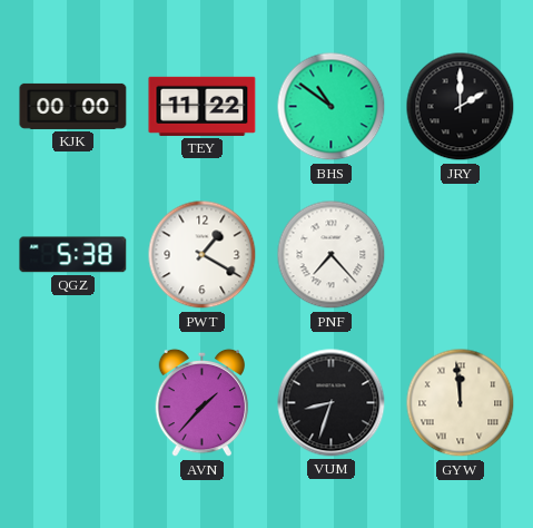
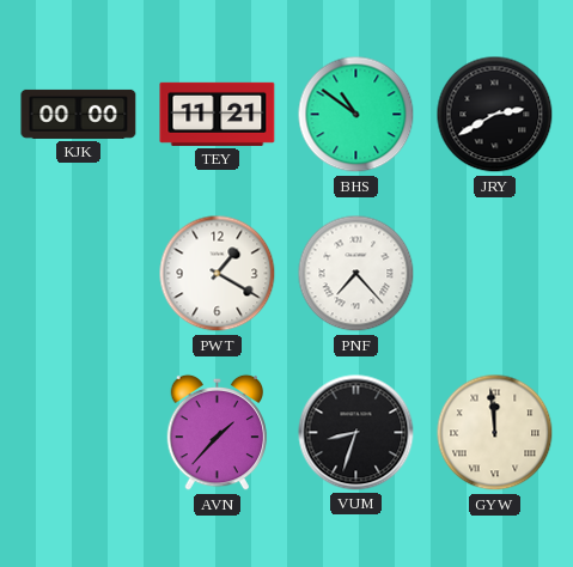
TEY: 11:22 -> 11:21 (218, 114)
JRY: 2:00 -> 2:40 (495, 115)
QGZ: 5:38 -> none (73, 255)
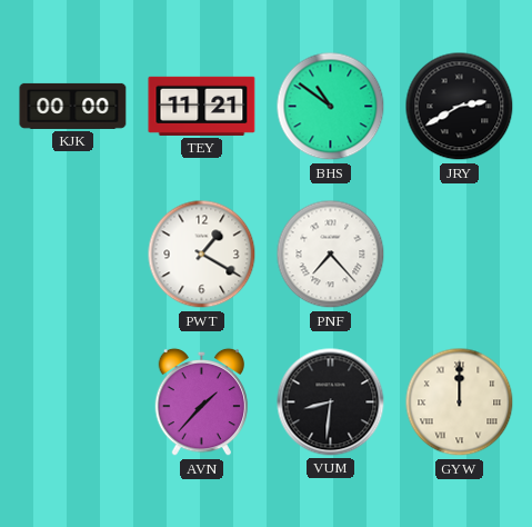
VUM: 8:33 -> 8:31 (331, 402)
GYW: 11:59 -> 12:00 (460, 402)
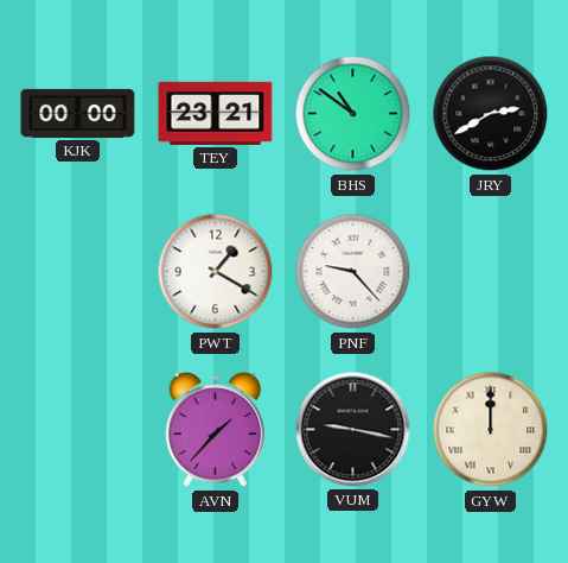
TEY: 11:21 -> 23:21 (216, 113)
PNF: 7:23 -> 9:23 (353, 272)
VUM: 8:31 -> 9:17 (353, 430)
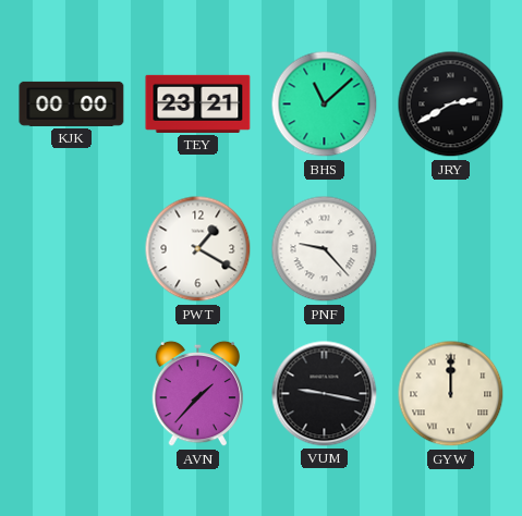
BHS: 10:51 -> 11:08 (325, 105)
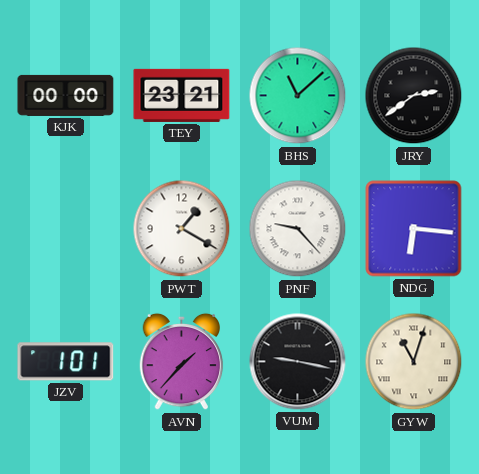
JRY: 2:40 -> 2:39 (414, 96)
NDG: none -> 6:16 (414, 229)
JZV: none -> 1:01 (66, 362)
GYW: 12:00 -> 11:03 (414, 362)
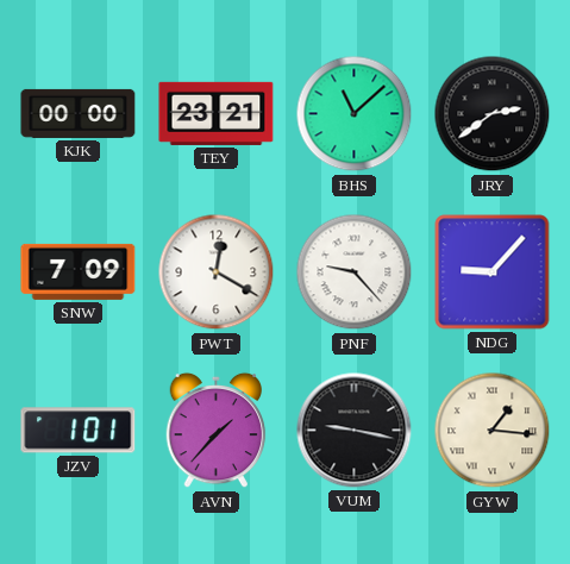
SNW: none -> 7:09 (79, 271)
PWT: 1:20 -> 12:20 (217, 272)
NDG: 6:16 -> 9:07 (493, 272)
GYW: 11:03 -> 1:16 (493, 431)
